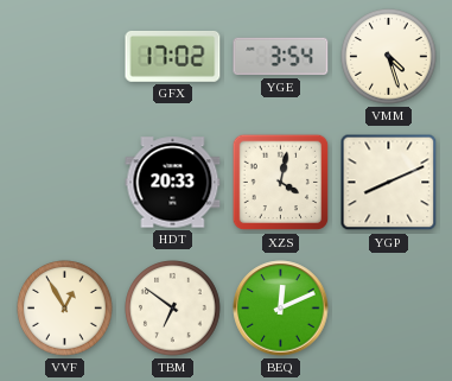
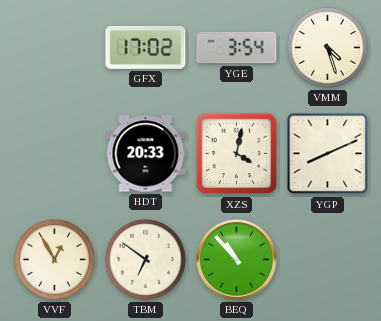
BEQ: 12:11 -> 10:53 (237, 260)
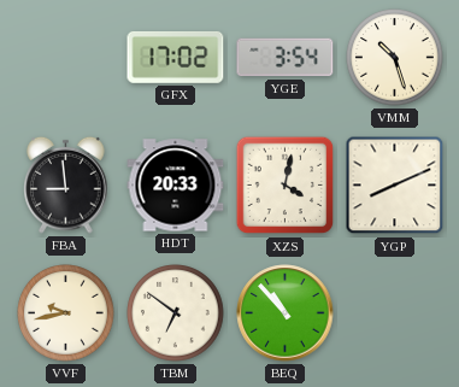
VMM: 4:27 -> 10:27 (395, 58)
FBA: none -> 8:59 (66, 184)
VVF: 12:55 -> 9:43 (66, 313)
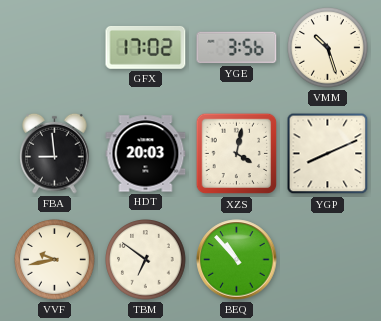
YGE: 3:54 -> 3:56 (237, 48)
HDT: 20:33 -> 20:03 (146, 154)
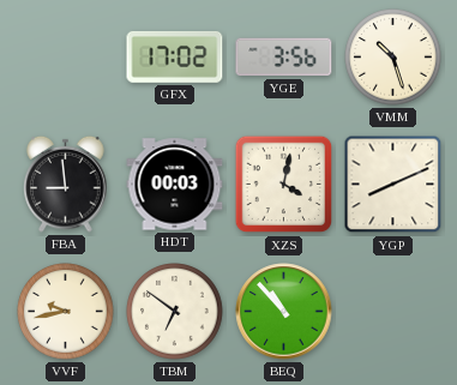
HDT: 20:03 -> 00:03 (175, 185)
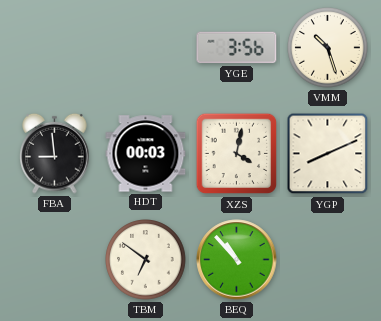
GFX: 17:02 -> none (175, 56)
VVF: 9:43 -> none (66, 312)
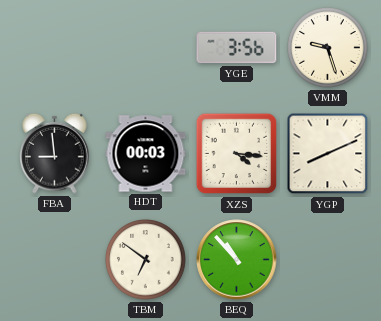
VMM: 10:27 -> 9:27 (328, 48)
XZS: 4:02 -> 4:16 (237, 154)
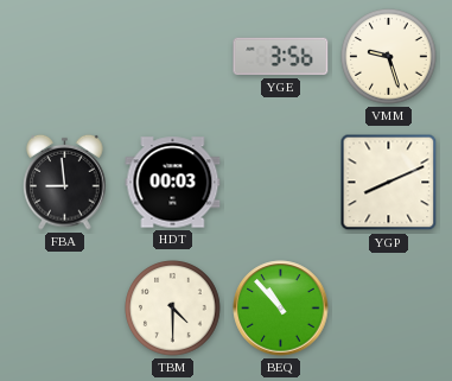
XZS: 4:16 -> none (237, 154)
TBM: 6:51 -> 4:30 (173, 309)
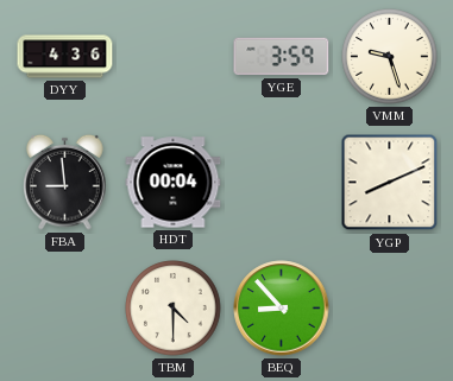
DYY: none -> 4:36 (65, 57)
YGE: 3:56 -> 3:59 (282, 57)
HDT: 00:03 -> 00:04 (174, 183)
BEQ: 10:53 -> 8:53 (282, 309)
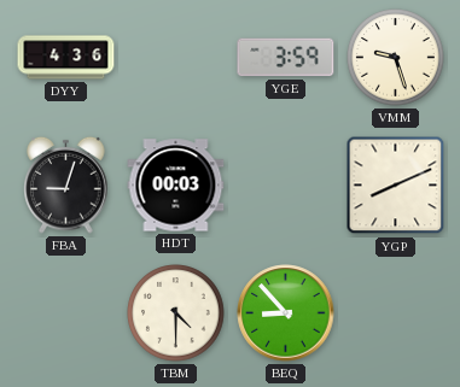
FBA: 8:59 -> 9:03 (66, 184)
HDT: 00:04 -> 00:03 (176, 186)
